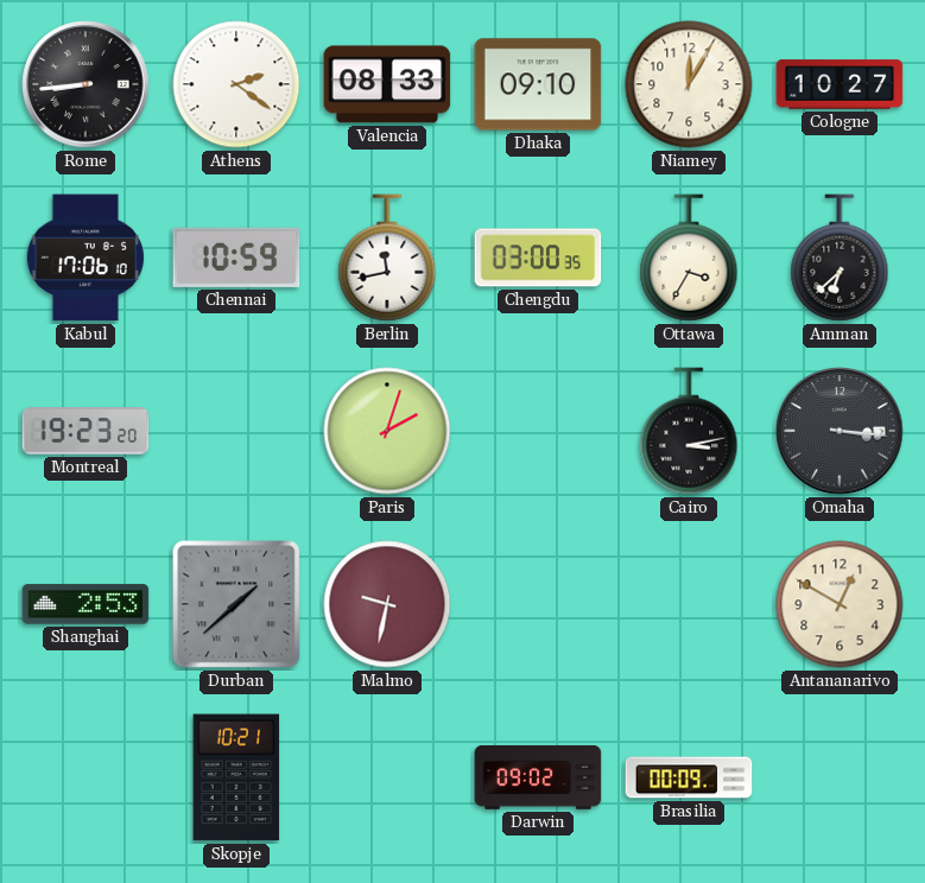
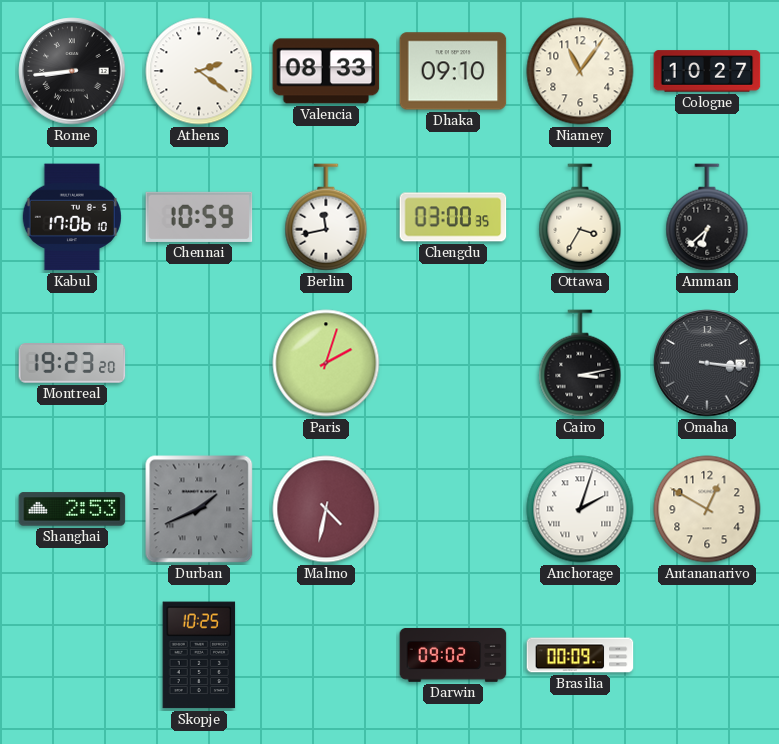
Niamey: 12:05 -> 11:06 (580, 71)
Durban: 1:38 -> 1:41 (199, 509)
Malmo: 9:32 -> 4:32 (326, 509)
Anchorage: none -> 2:03 (580, 509)
Skopje: 10:21 -> 10:25 (199, 655)
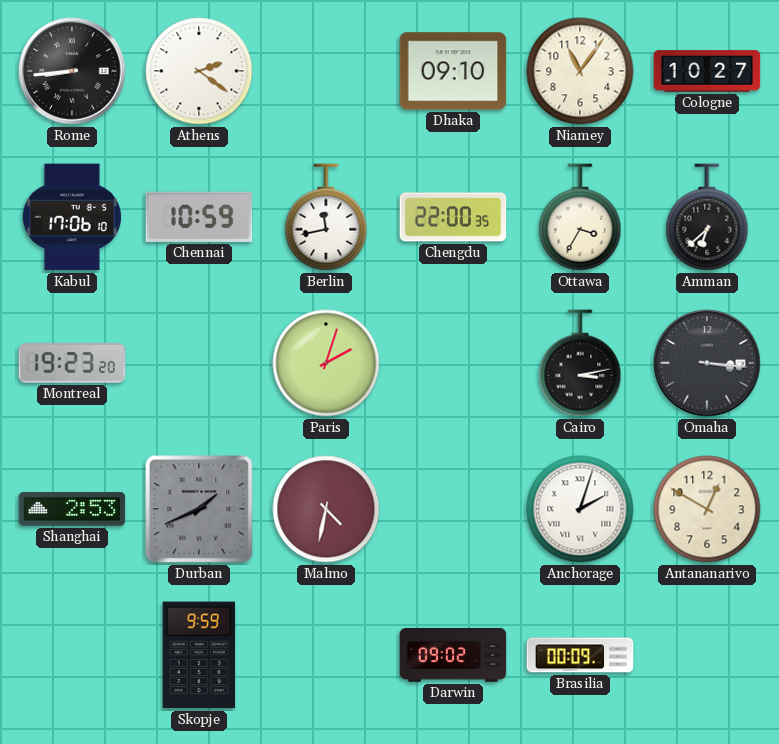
Valencia: 08:33 -> none (326, 71)
Chengdu: 03:00 -> 22:00 (453, 217)
Skopje: 10:25 -> 9:59 (199, 655)
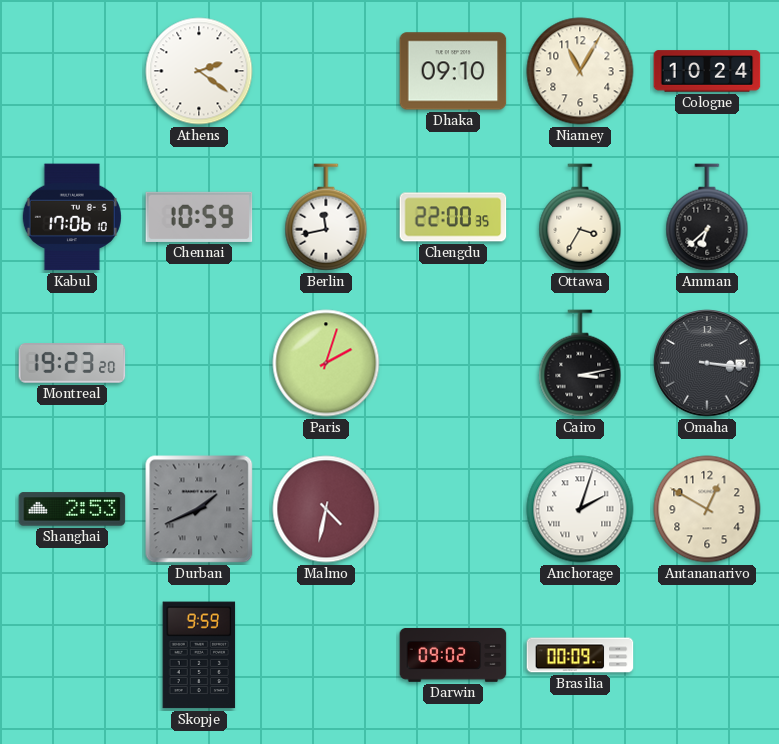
Rome: 8:44 -> none (72, 71)
Niamey: 11:06 -> 11:05 (580, 71)
Cologne: 10:27 -> 10:24 (707, 71)
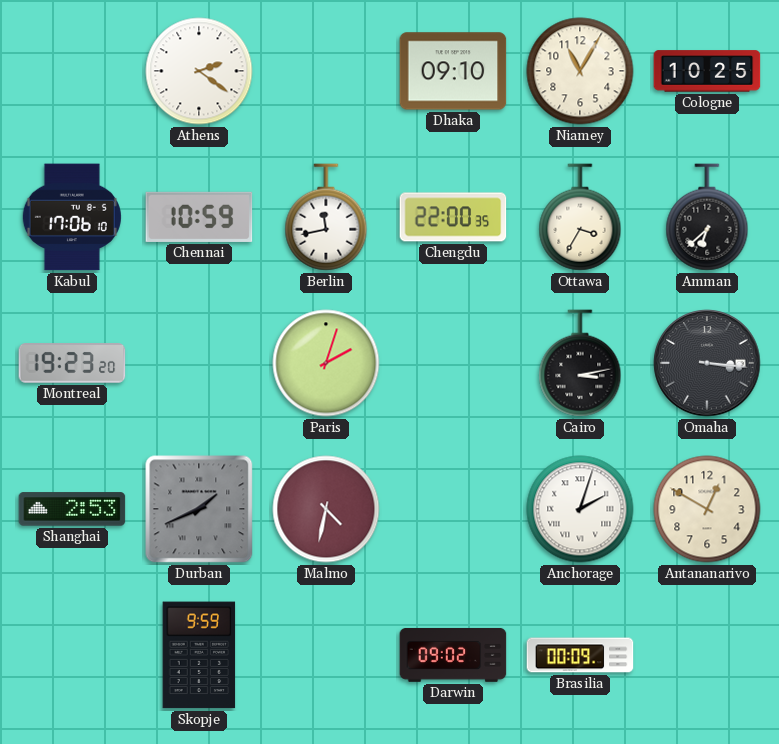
Cologne: 10:24 -> 10:25 (707, 71)
